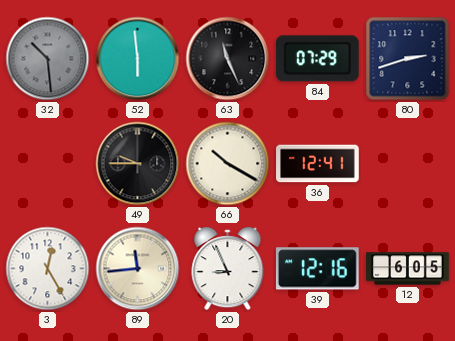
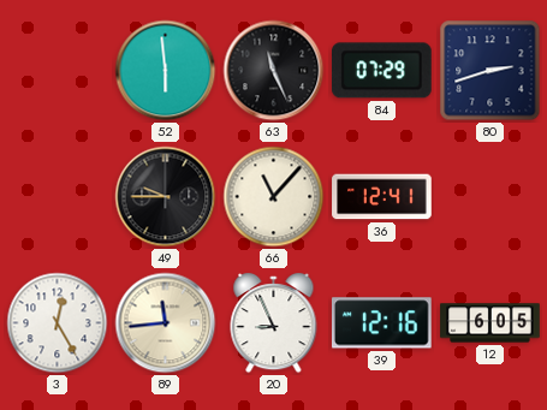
32: 10:29 -> none (48, 59)
66: 10:20 -> 11:07 (274, 197)
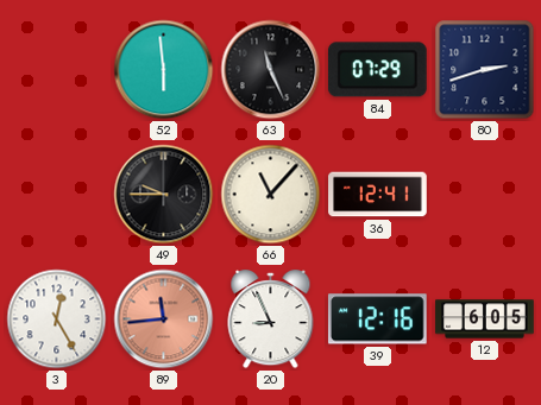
89 dial: cream -> salmon (164, 319)
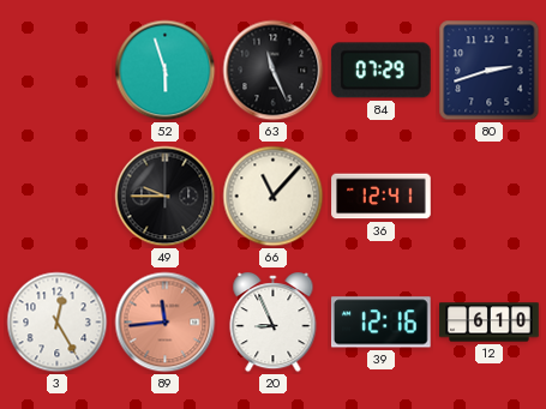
52: 5:59 -> 5:57 (166, 71)
12: 6:05 -> 6:10 (490, 323)
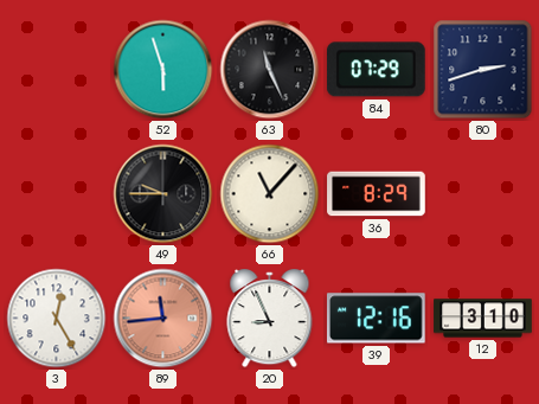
36: 12:41 -> 8:29 (377, 194)
12: 6:10 -> 3:10 (483, 319)
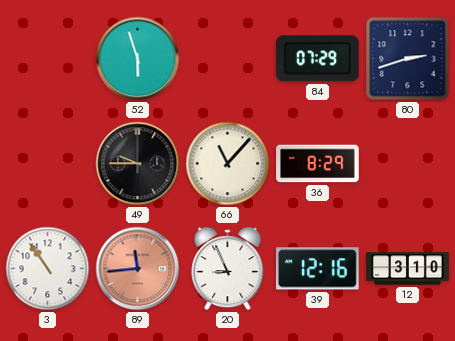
63: 11:26 -> none (270, 70)
3: 12:25 -> 10:54 (48, 269)
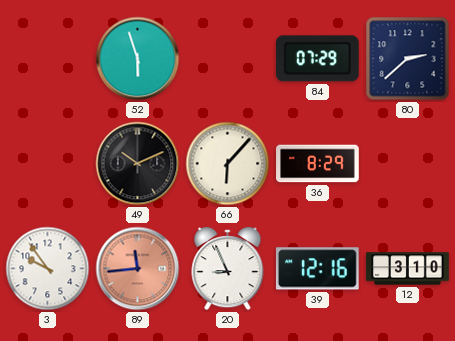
80: 2:42 -> 2:38 (408, 59)
49: 9:45 -> 10:11 (138, 164)
66: 11:07 -> 6:07 (228, 164)
3: 10:54 -> 9:54 (48, 269)
